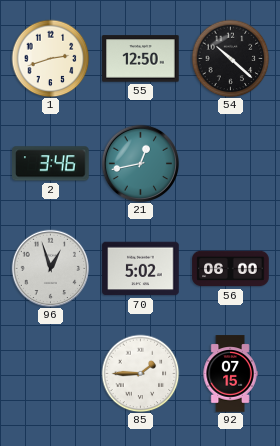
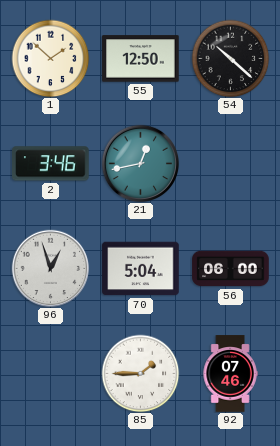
1: 2:42 -> 1:52 (50, 58)
70: 5:02 -> 5:04 (141, 269)
92: 07:15 -> 07:46 (230, 374)
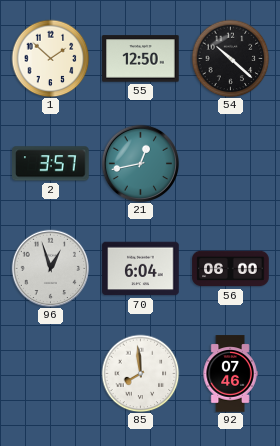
2: 3:46 -> 3:57 (51, 164)
70: 5:04 -> 6:04 (141, 269)
85: 1:45 -> 7:59 (140, 373)
